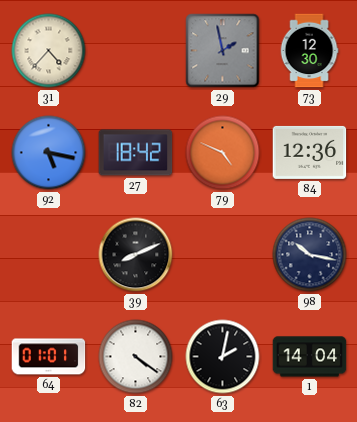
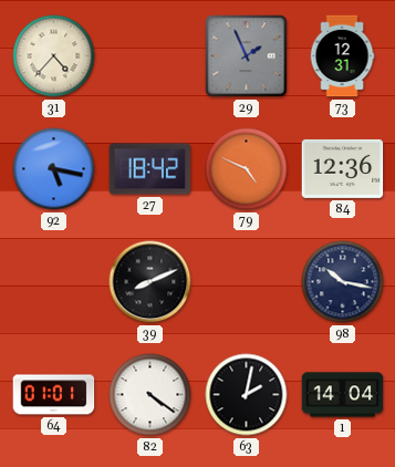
29: 1:58 -> 1:56 (247, 56)
73: 12:30 -> 12:31 (342, 56)
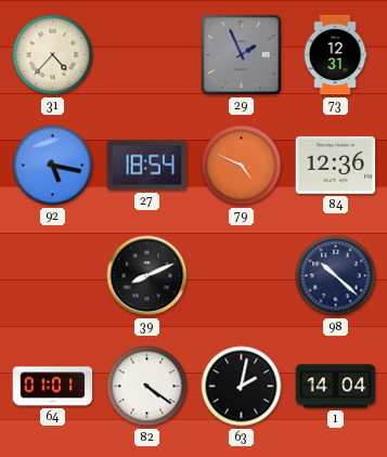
27: 18:42 -> 18:54 (147, 166)
98: 10:17 -> 10:22 (336, 276)
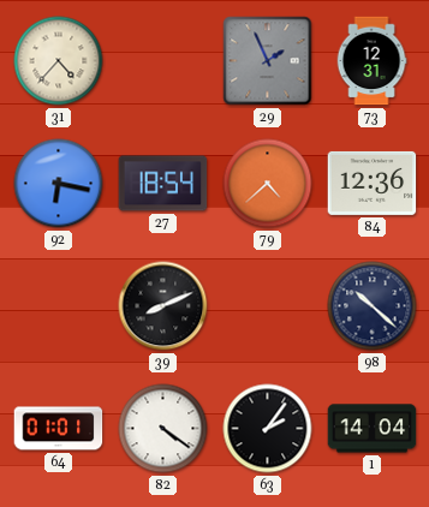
92: 5:17 -> 6:17 (59, 184)
79: 4:49 -> 4:38 (268, 184)
63: 2:02 -> 2:06 (268, 429)
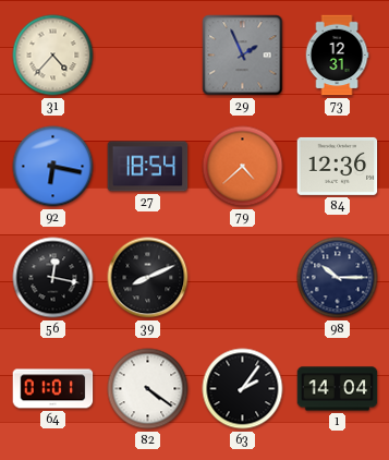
56: none -> 12:17 (53, 278)
98: 10:22 -> 10:15 (338, 278)
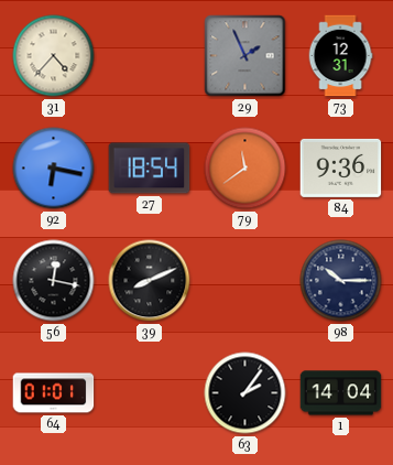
79: 4:38 -> 11:39 (245, 169)
84: 12:36 -> 9:36 (341, 167)
82: 4:21 -> none (148, 389)
